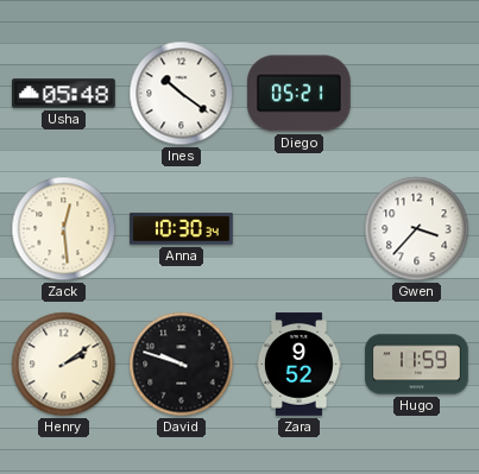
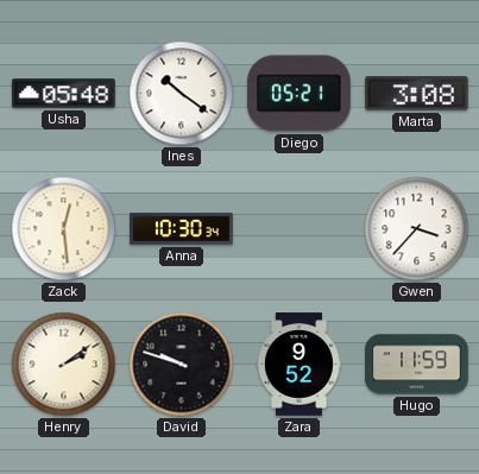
Marta: none -> 3:08 (417, 94)
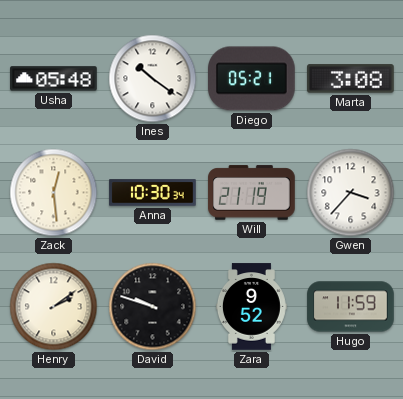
Will: none -> 21:19 (252, 193)
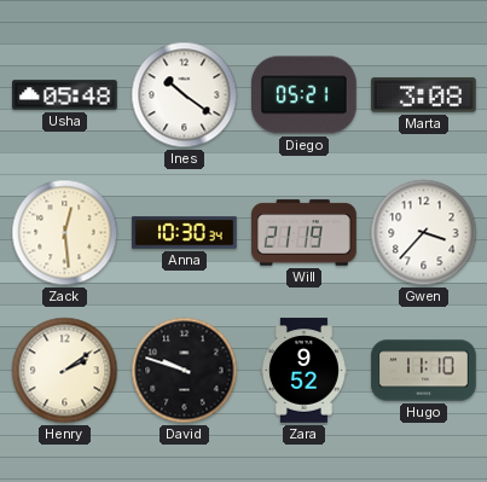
Hugo: 11:59 -> 11:10 (424, 371)
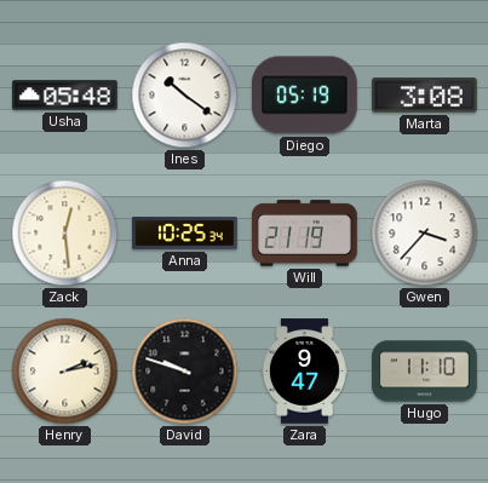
Diego: 05:21 -> 05:19 (305, 96)
Anna: 10:30 -> 10:25 (185, 234)
Henry: 2:09 -> 2:13 (65, 372)
Zara: 9:52 -> 9:47 (304, 372)
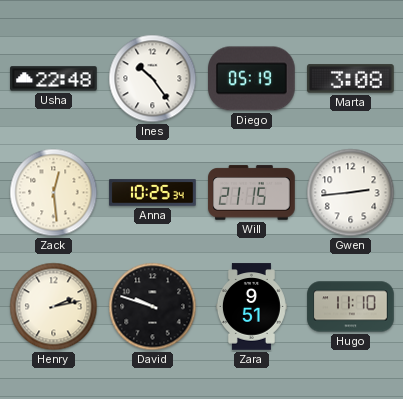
Usha: 05:48 -> 22:48 (54, 79)
Ines: 10:21 -> 10:24 (153, 79)
Will: 21:19 -> 21:15 (252, 193)
Gwen: 3:37 -> 2:44 (351, 193)
Zara: 9:47 -> 9:51 (251, 307)
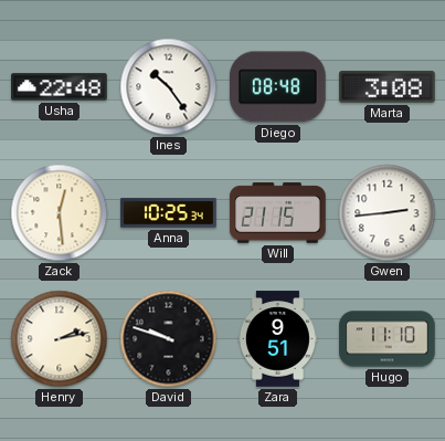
Diego: 05:19 -> 08:48 (278, 87)
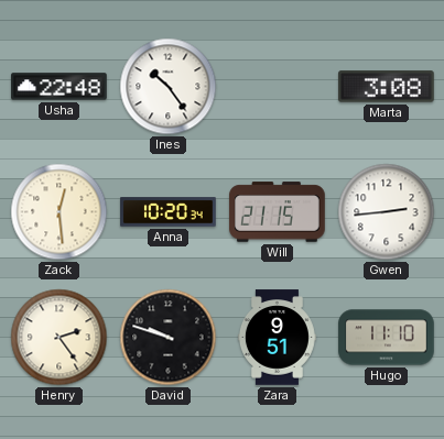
Diego: 08:48 -> none (278, 87)
Anna: 10:25 -> 10:20 (169, 212)
Henry: 2:13 -> 2:24 (59, 338)
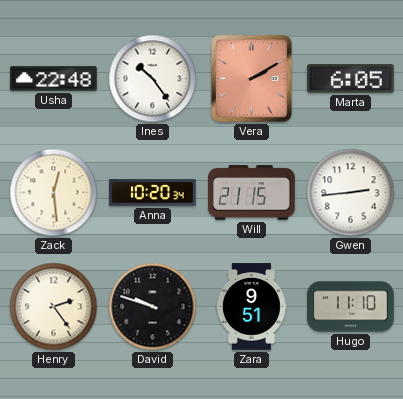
Vera: none -> 2:10 (251, 78)
Marta: 3:08 -> 6:05 (351, 79)
